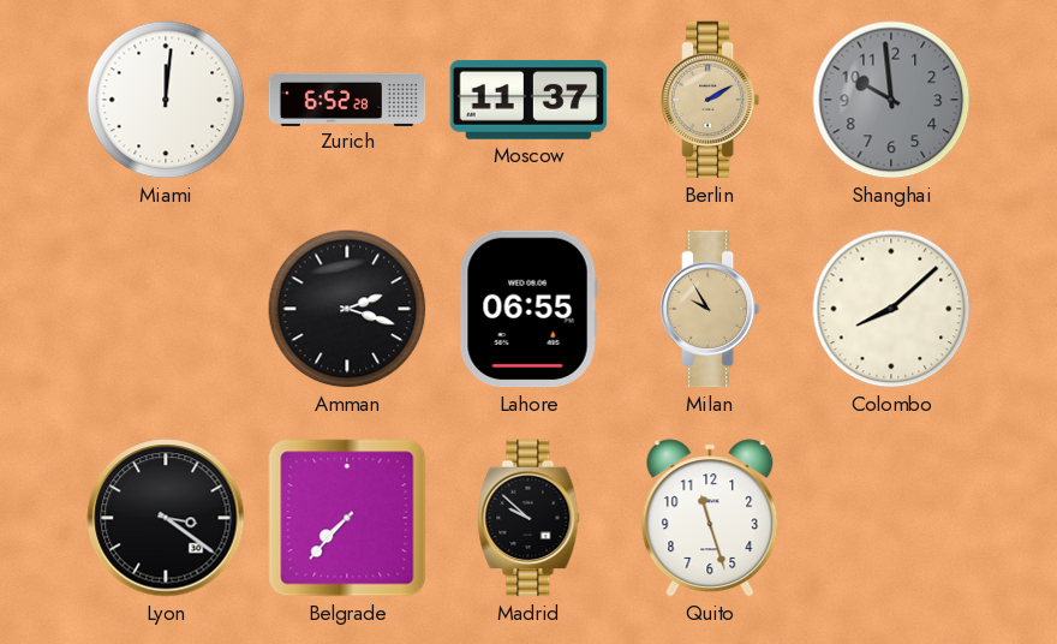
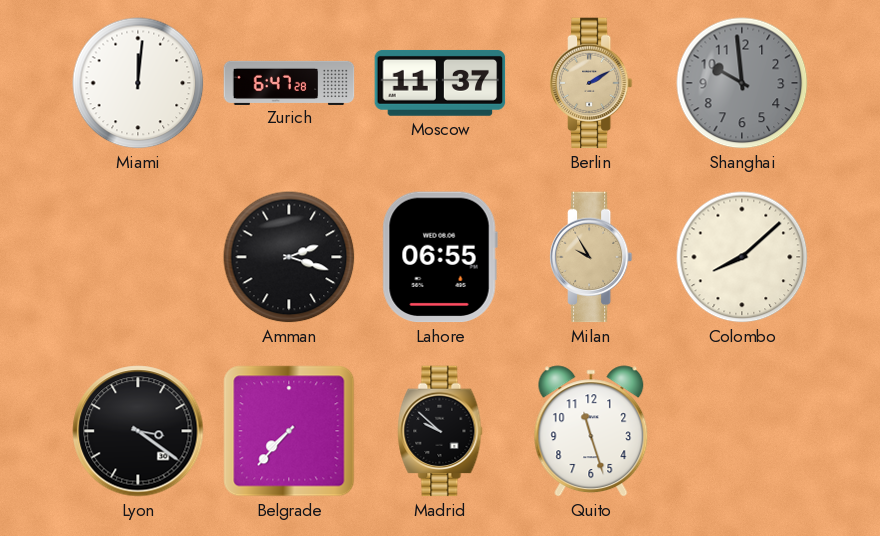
Zurich: 6:52 -> 6:47 (289, 82)
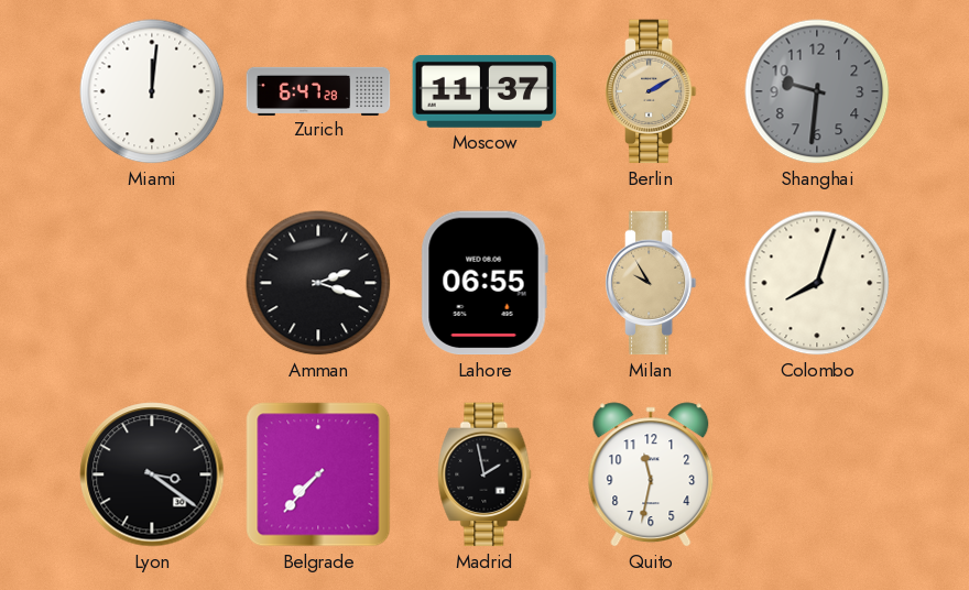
Shanghai: 9:59 -> 9:31 (817, 91)
Colombo: 8:08 -> 8:03 (817, 283)
Madrid: 9:52 -> 1:58 (484, 474)
Quito: 11:27 -> 11:32 (651, 474)
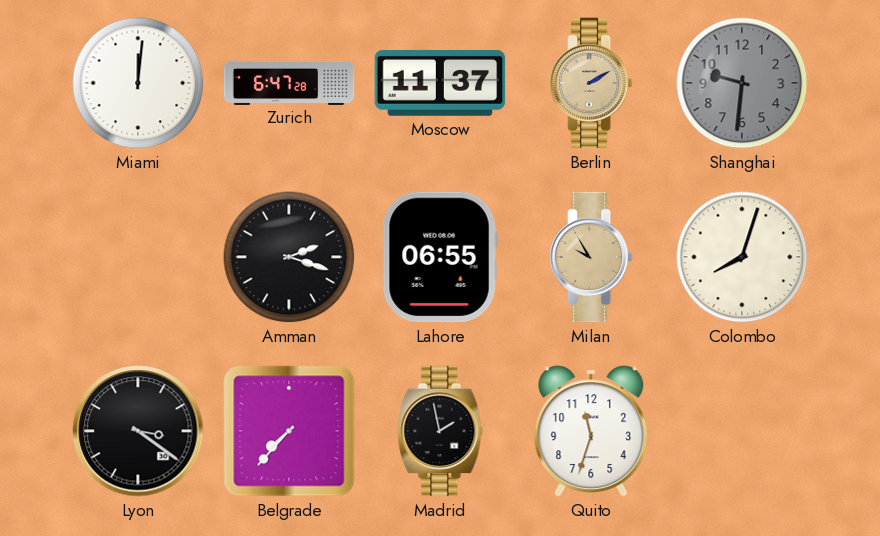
Quito: 11:32 -> 11:33 (591, 431)
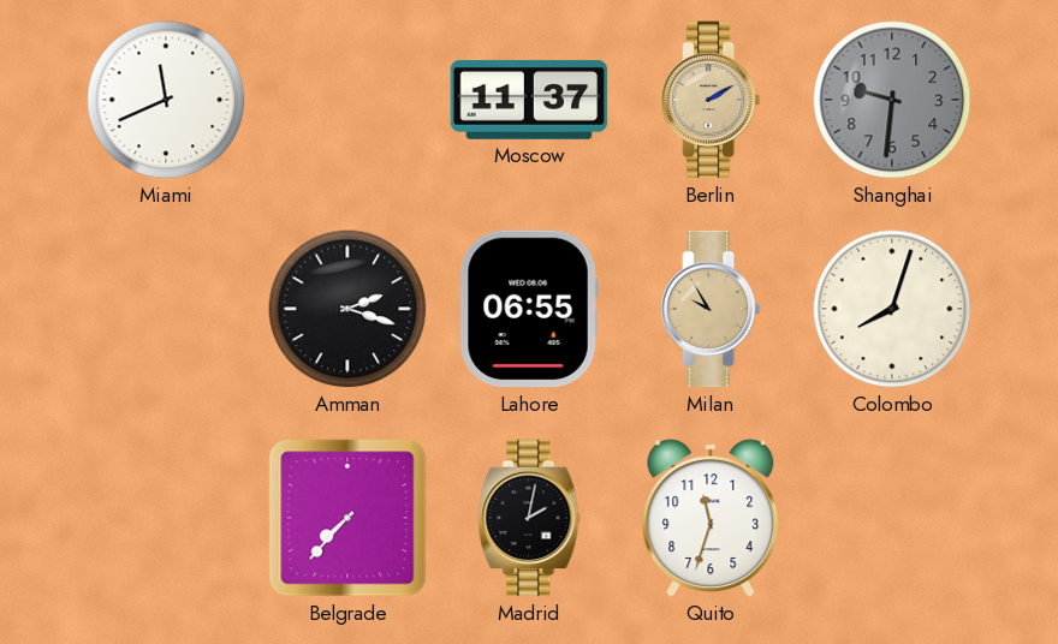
Miami: 12:01 -> 11:41 (166, 100)
Zurich: 6:47 -> none (289, 82)
Lyon: 3:21 -> none (138, 431)
Madrid: 1:58 -> 2:02 (529, 518)
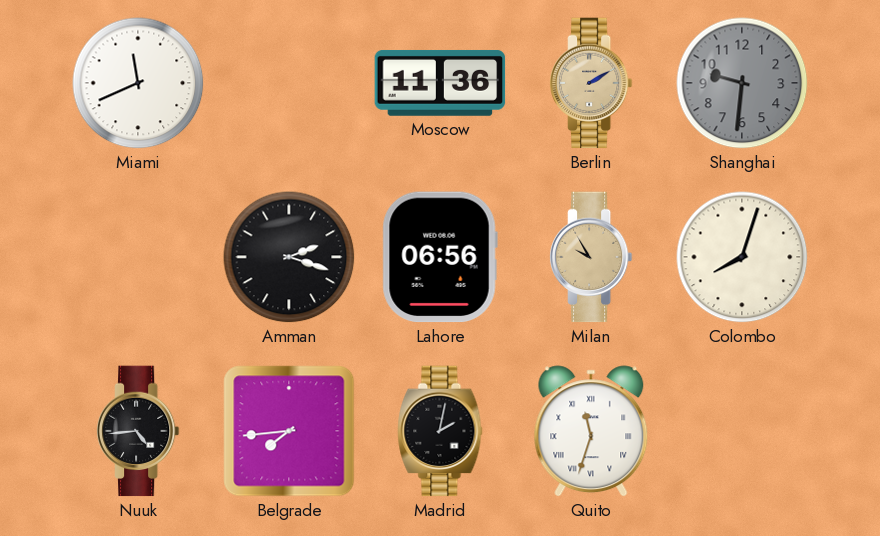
Moscow: 11:37 -> 11:36 (440, 83)
Lahore: 06:55 -> 06:56 (440, 257)
Nuuk: none -> 4:44 (138, 431)
Belgrade: 7:37 -> 7:44 (289, 431)
Quito numerals: Arabic -> Roman (591, 431)
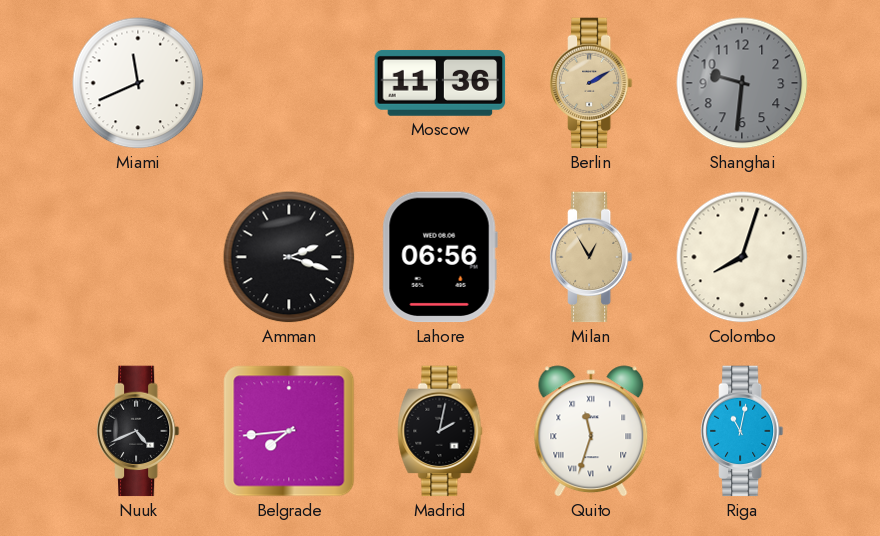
Milan: 9:55 -> 12:55 (591, 257)
Nuuk: 4:44 -> 4:41 (138, 431)
Riga: none -> 11:02 (742, 431)
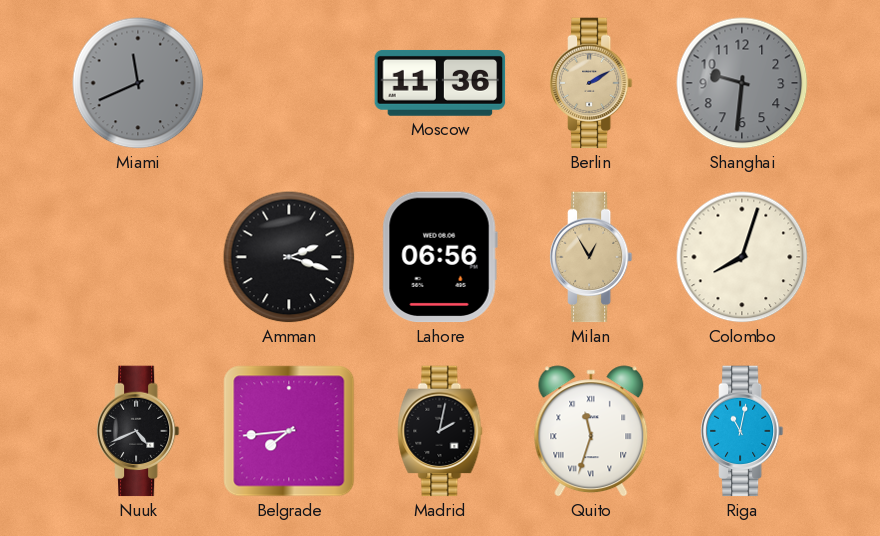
Miami dial: white -> grey (138, 83)
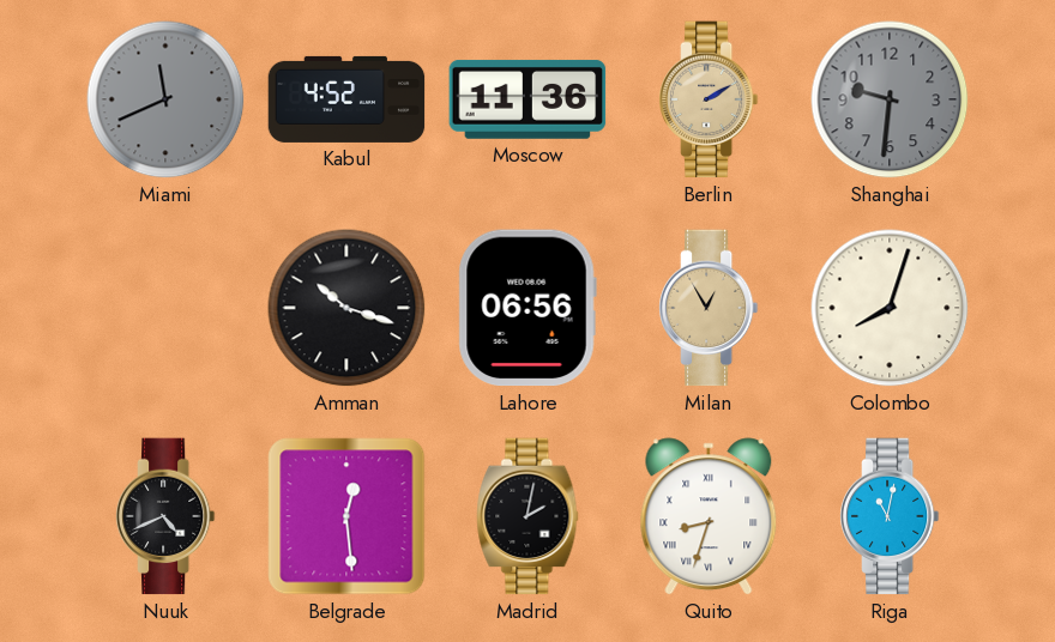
Kabul: none -> 4:52 (346, 99)
Amman: 2:18 -> 10:18 (346, 308)
Belgrade: 7:44 -> 12:29 (346, 516)
Quito: 11:33 -> 8:33 (709, 516)
